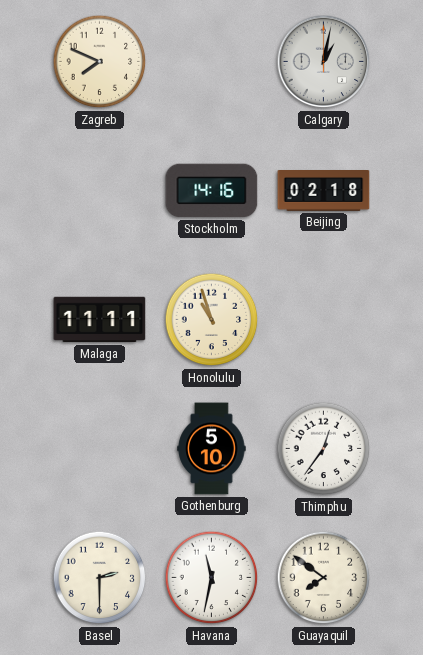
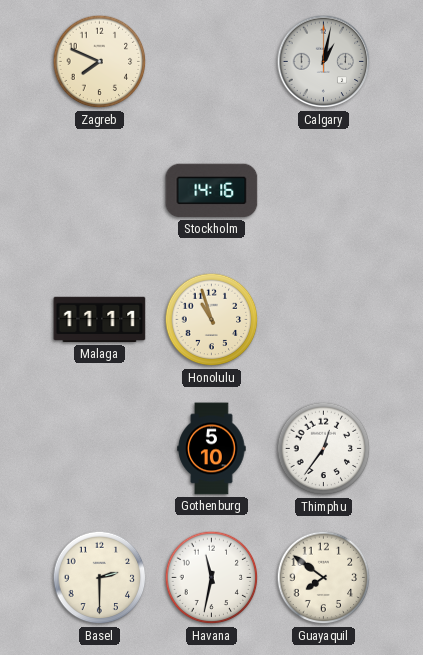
Beijing: 02:18 -> none (324, 191)
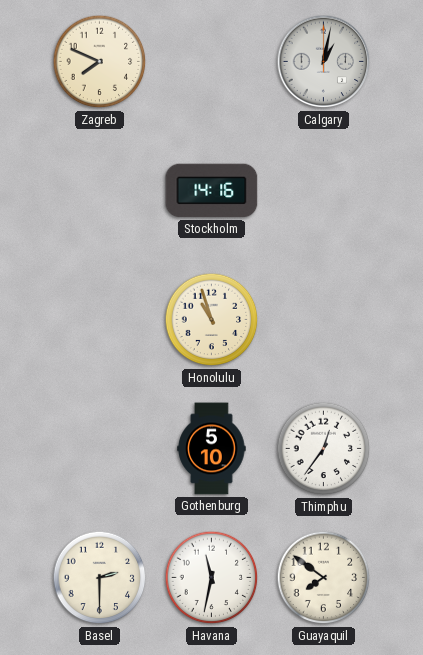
Malaga: 11:11 -> none (100, 320)
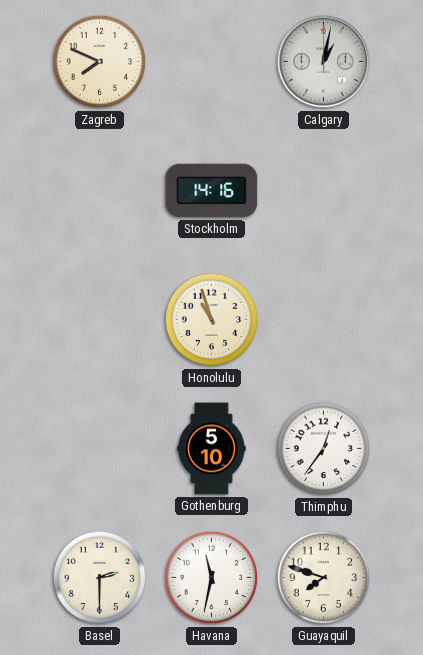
Guayaquil: 7:51 -> 7:48 (324, 578)
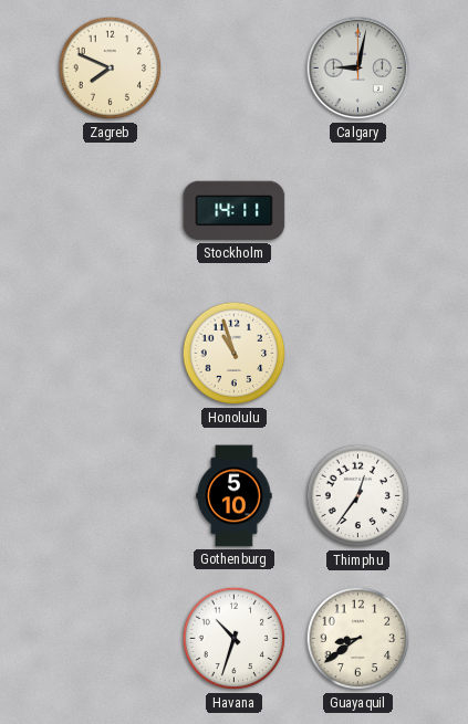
Calgary: 1:02 -> 9:02 (358, 69)
Stockholm: 14:16 -> 14:11 (235, 211)
Basel: 2:30 -> none (100, 578)
Havana: 11:32 -> 10:33 (235, 639)
Guayaquil: 7:48 -> 8:39 (358, 639)
